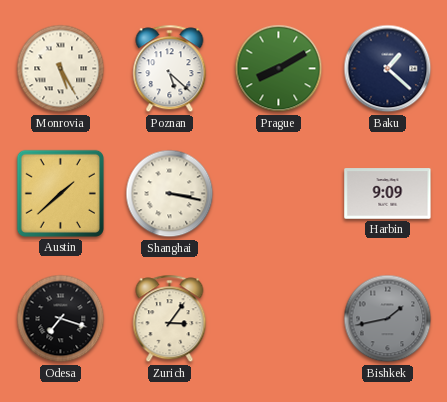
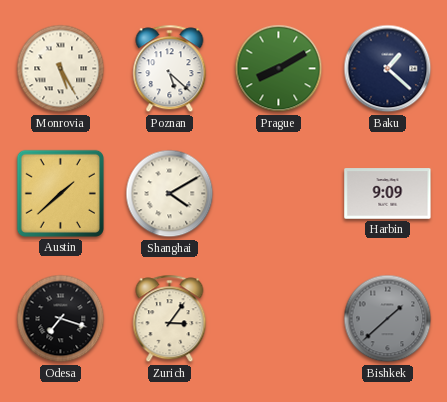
Shanghai: 3:17 -> 4:10 (170, 194)
Bishkek: 1:43 -> 1:38 (388, 319)
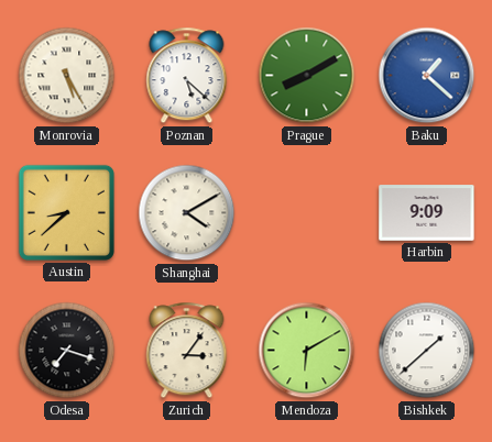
Baku dial: navy -> blue (427, 76)
Austin: 1:38 -> 8:38 (66, 212)
Mendoza: none -> 6:10 (307, 351)
Bishkek dial: grey -> white (427, 351)
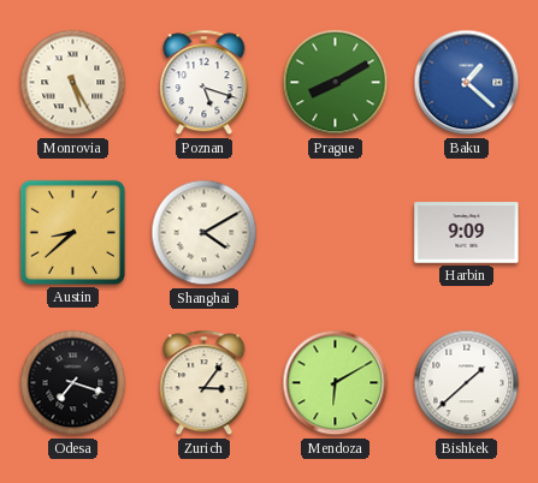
Poznan: 5:22 -> 5:18 (205, 83)
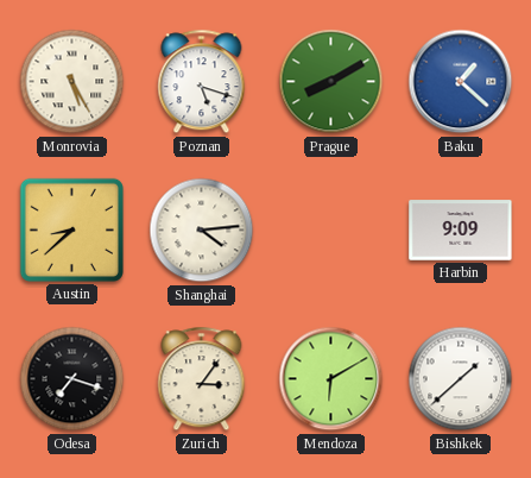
Shanghai: 4:10 -> 4:14 (202, 231)
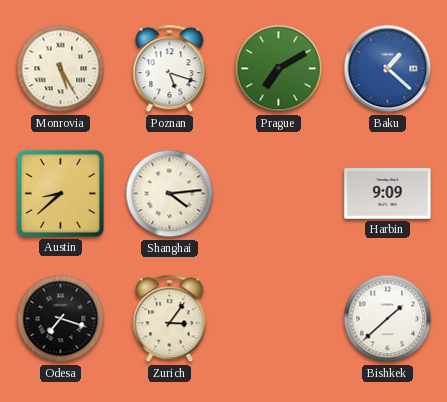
Prague: 8:10 -> 7:10 (279, 69)
Mendoza: 6:10 -> none (331, 379)
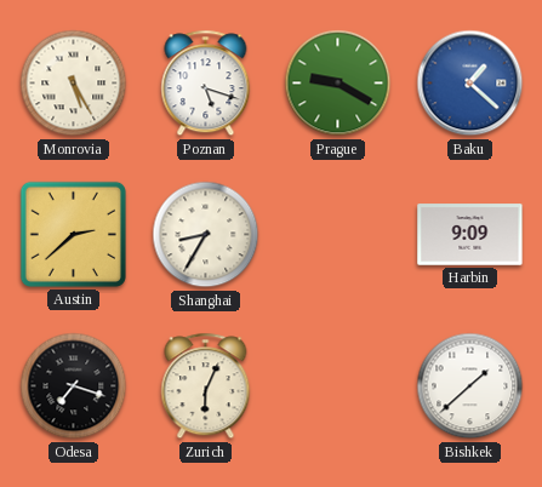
Prague: 7:10 -> 9:20 (338, 84)
Austin: 8:38 -> 2:38 (73, 234)
Shanghai: 4:14 -> 8:35 (206, 235)
Zurich: 3:06 -> 6:04 (206, 386)
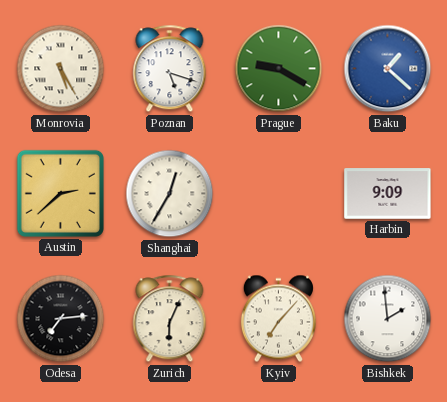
Shanghai: 8:35 -> 12:35 (170, 194)
Odesa: 7:18 -> 7:14 (61, 319)
Kyiv: none -> 7:07 (278, 319)
Bishkek: 1:38 -> 1:59 (388, 319)
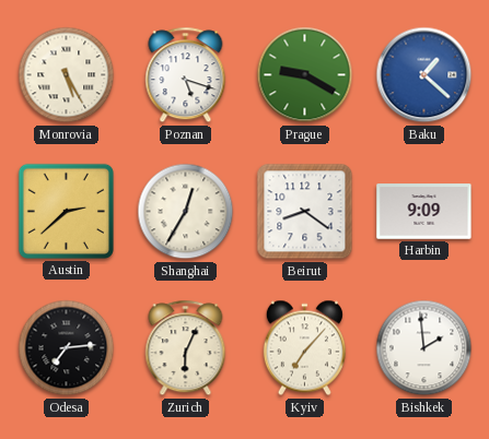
Beirut: none -> 8:21 (305, 212)
